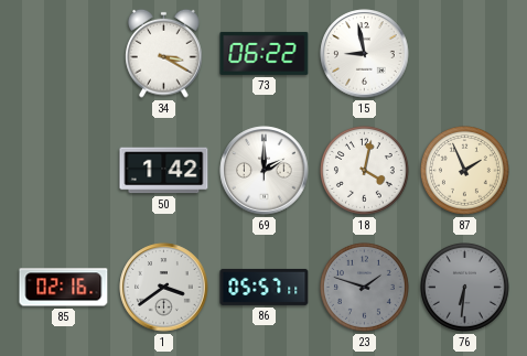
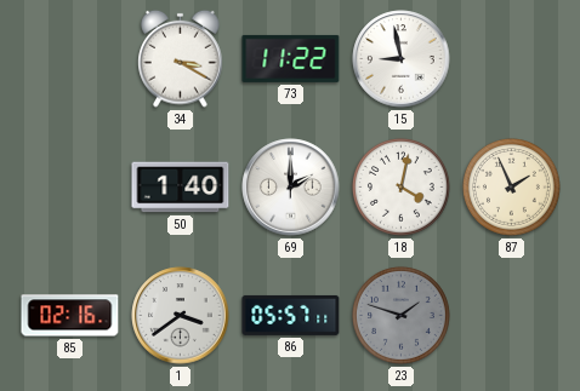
73: 06:22 -> 11:22 (291, 58)
50: 1:42 -> 1:40 (181, 188)
76: 6:31 -> none (465, 288)
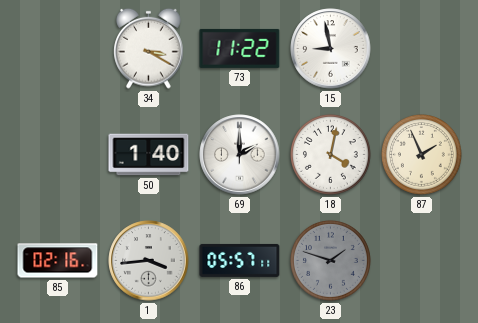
1: 3:39 -> 3:44 (149, 261)
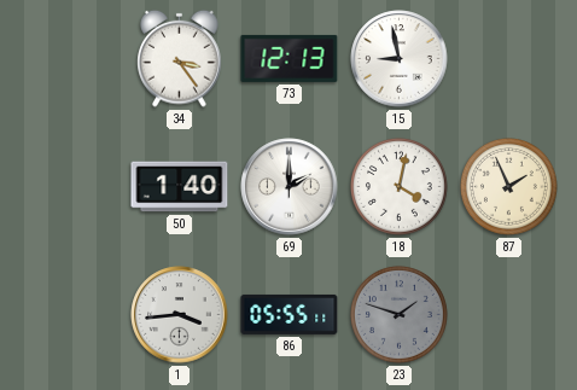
34: 3:20 -> 3:24 (180, 58)
73: 11:22 -> 12:13 (290, 58)
85: 02:16 -> none (58, 261)
86: 05:57 -> 05:55 (290, 314)
